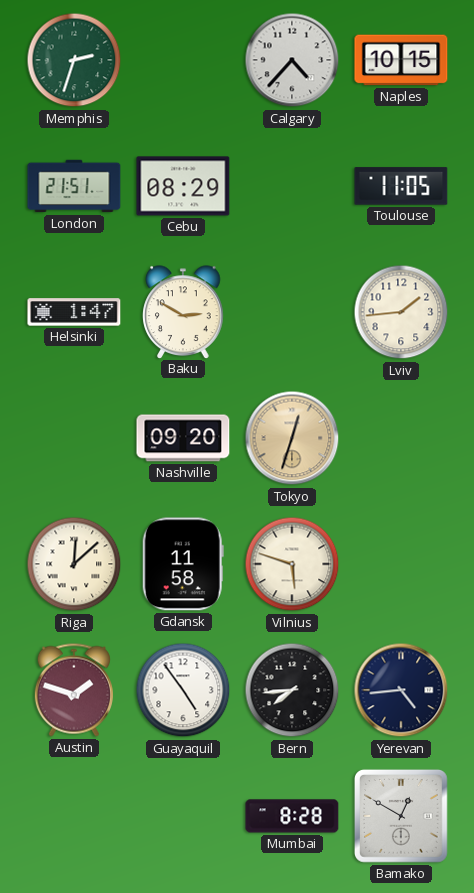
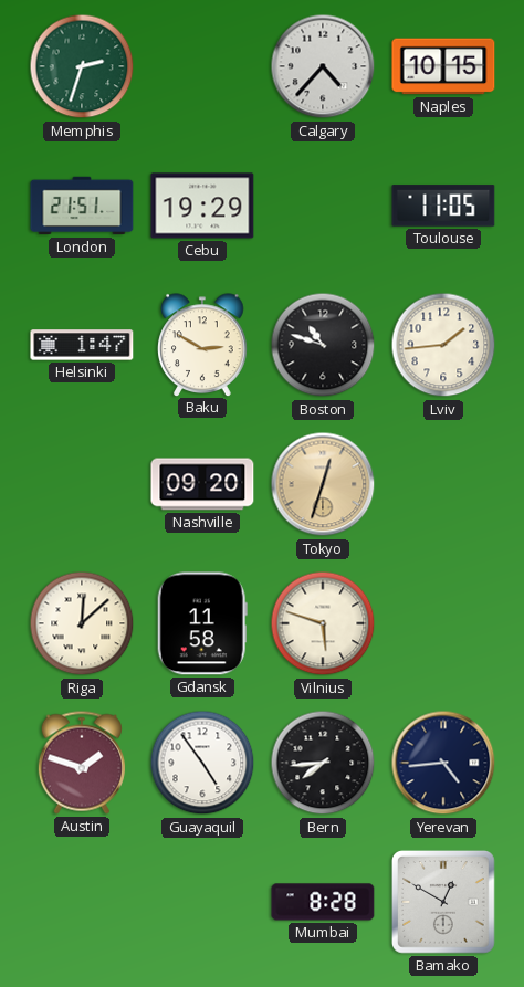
Cebu: 08:29 -> 19:29 (202, 206)
Boston: none -> 10:48 (323, 345)
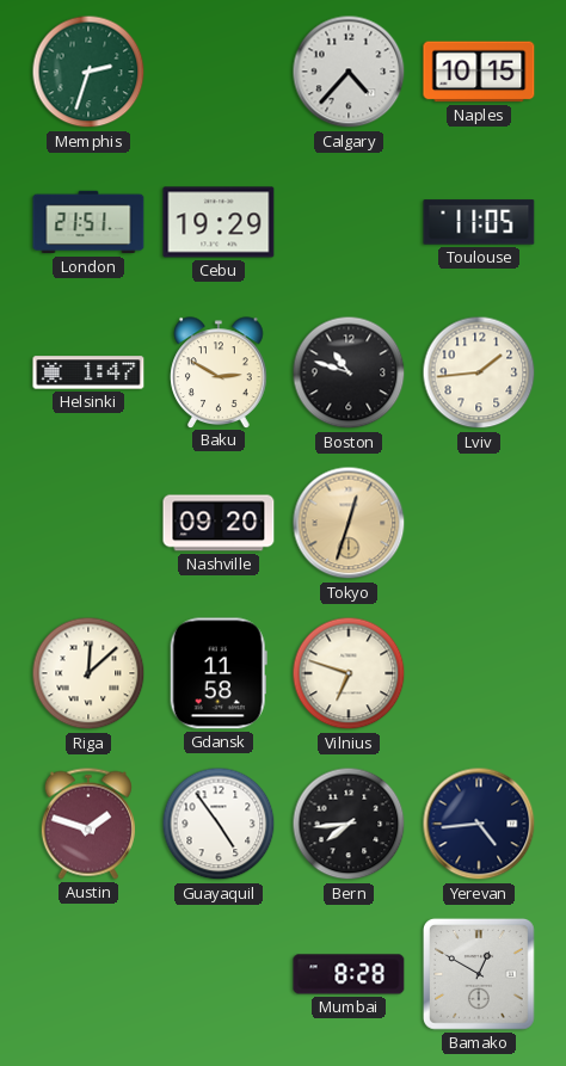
Vilnius: 5:48 -> 6:48 (349, 673)
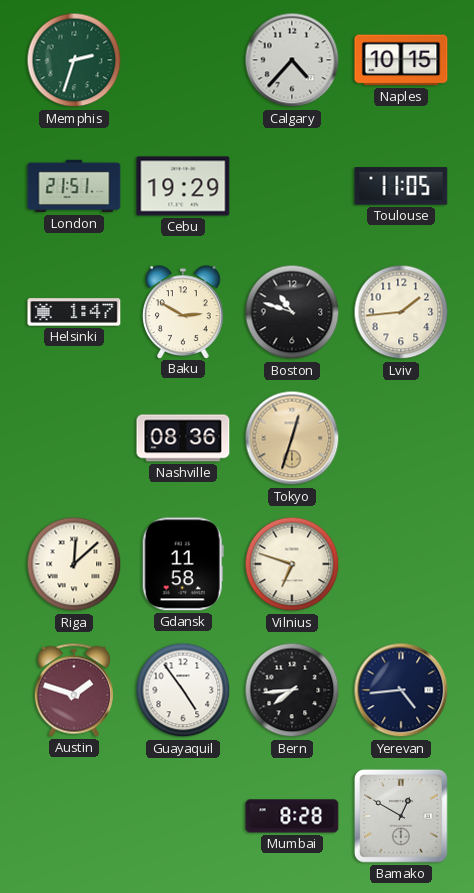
Nashville: 09:20 -> 08:36 (183, 438)
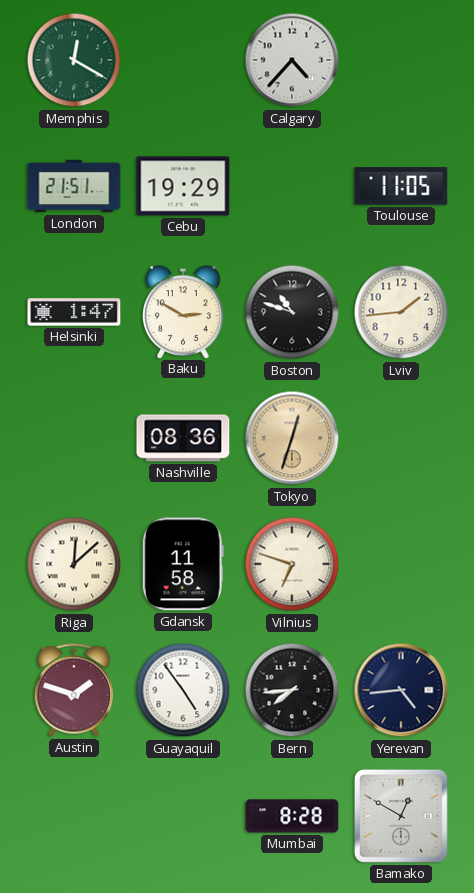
Memphis: 2:33 -> 12:20 (74, 60)
Naples: 10:15 -> none (401, 60)
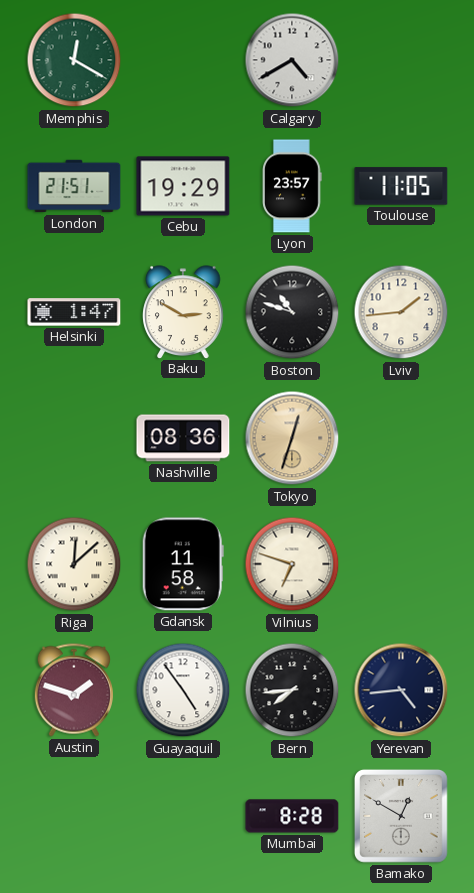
Calgary: 4:37 -> 4:40 (292, 60)
Lyon: none -> 23:57 (292, 186)
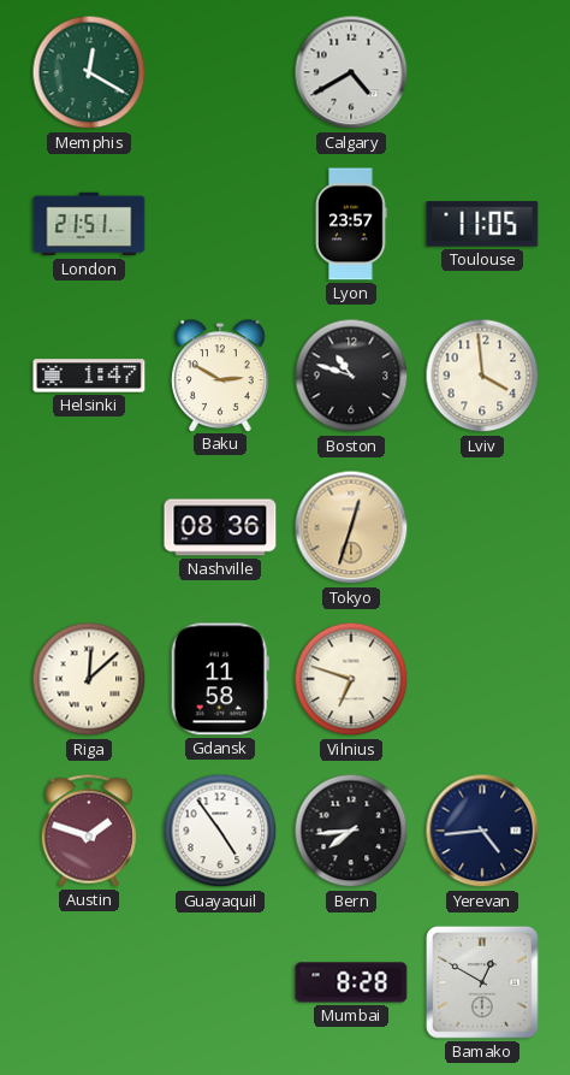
Cebu: 19:29 -> none (183, 186)
Lviv: 1:44 -> 3:59 (482, 376)
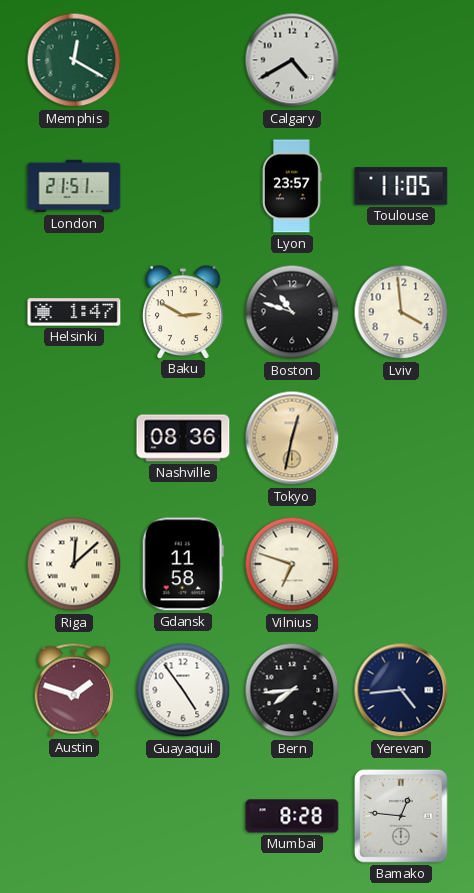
Tokyo: 12:33 -> 12:32 (292, 438)
Bamako: 12:50 -> 12:46 (401, 816)
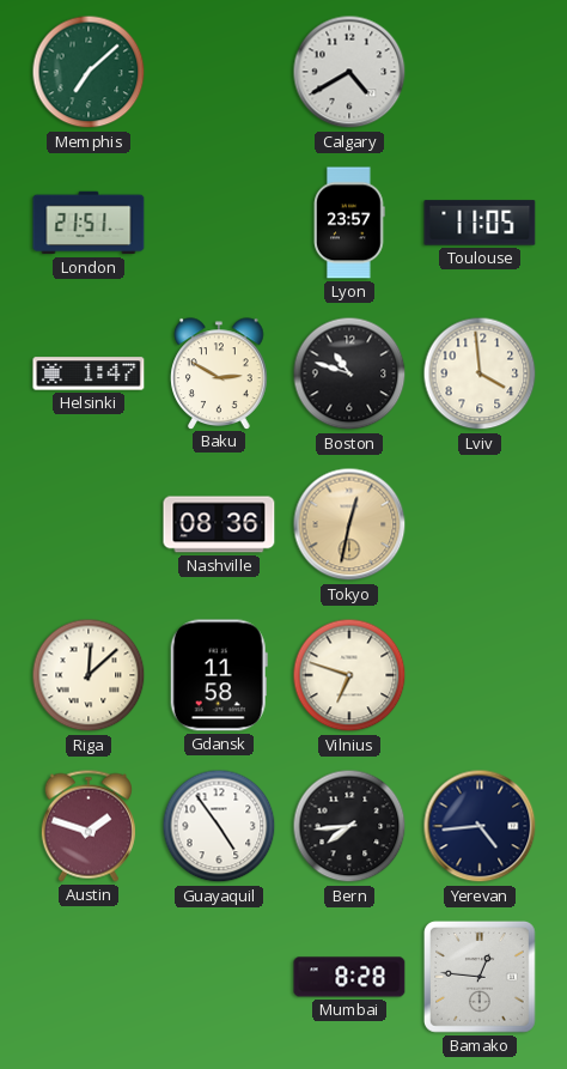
Memphis: 12:20 -> 7:08 (89, 72)
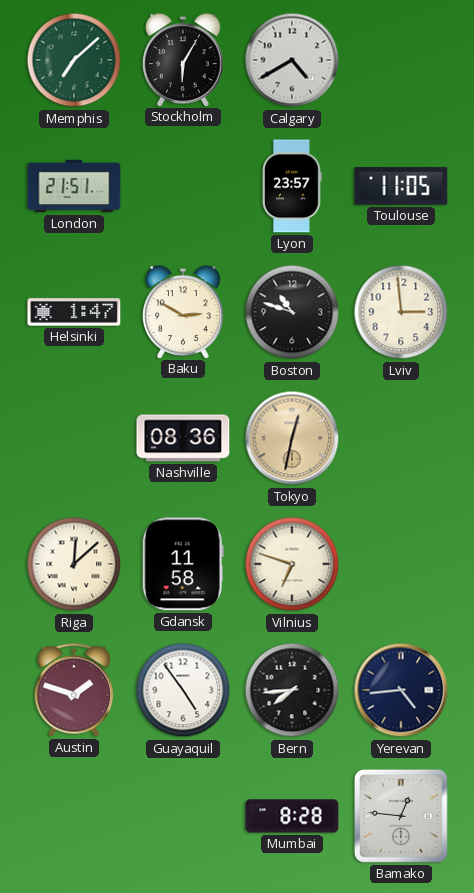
Stockholm: none -> 6:05 (183, 60)
Lviv: 3:59 -> 2:59 (401, 312)
